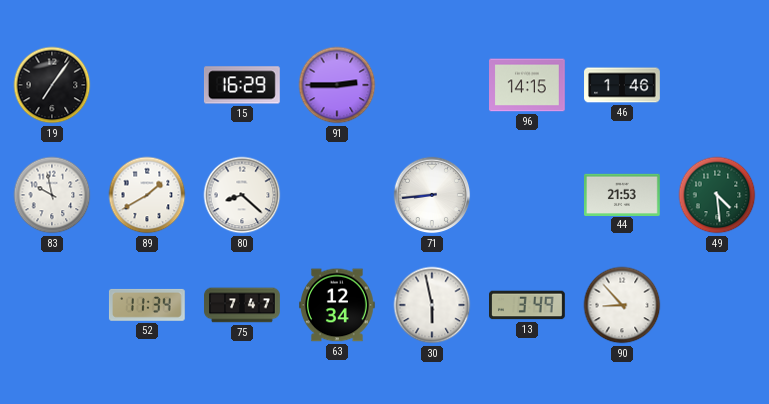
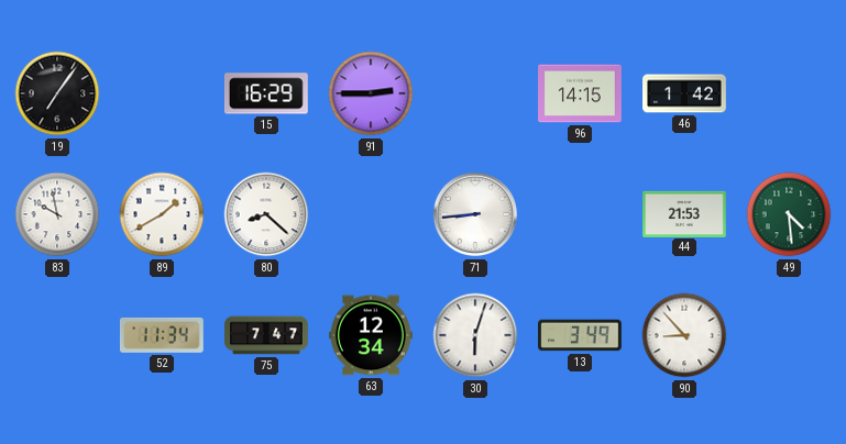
46: 1:46 -> 1:42 (684, 93)
30: 5:58 -> 6:03 (475, 335)
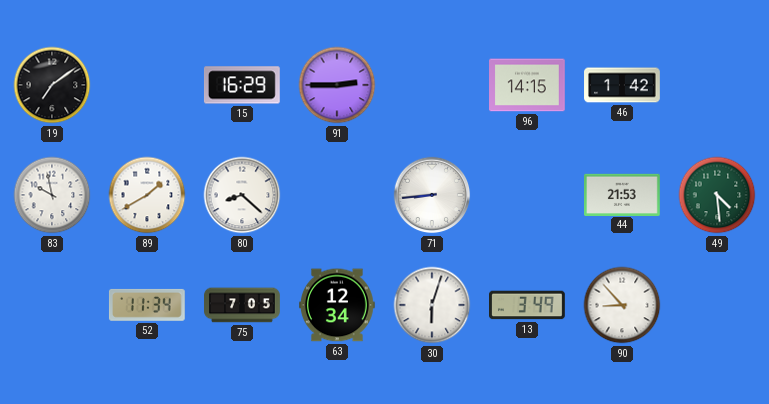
19: 7:06 -> 7:09 (52, 85)
75: 7:47 -> 7:05 (242, 305)
